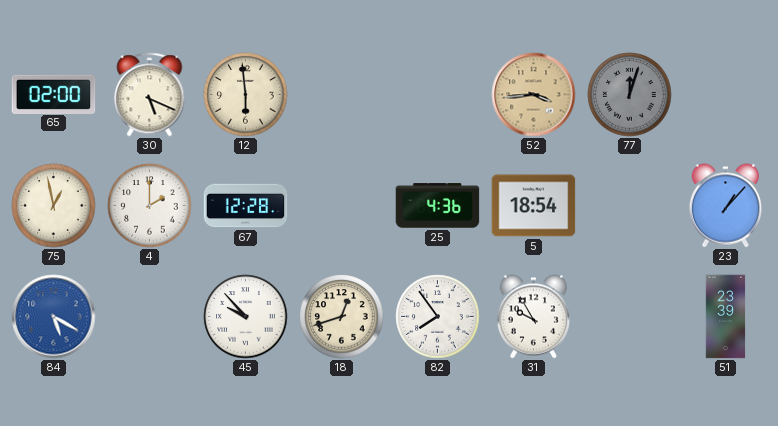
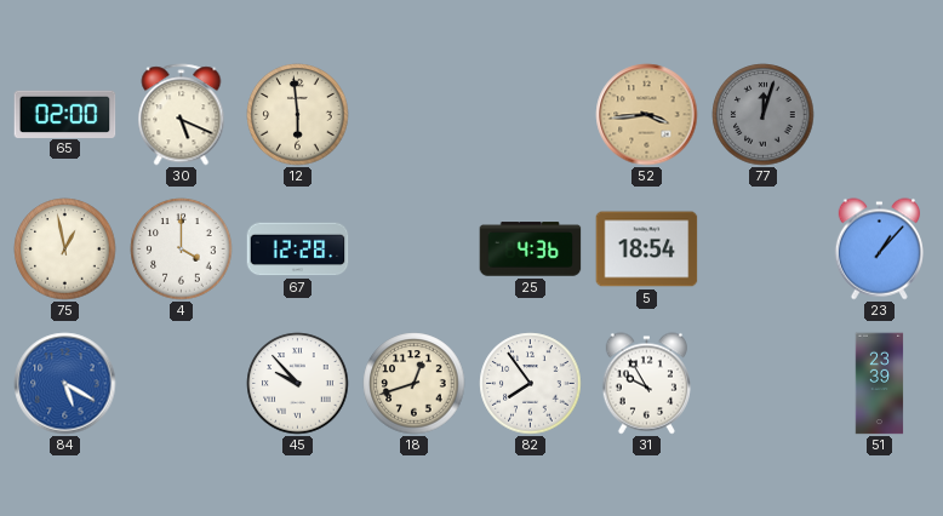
4: 2:00 -> 4:00 (182, 250)
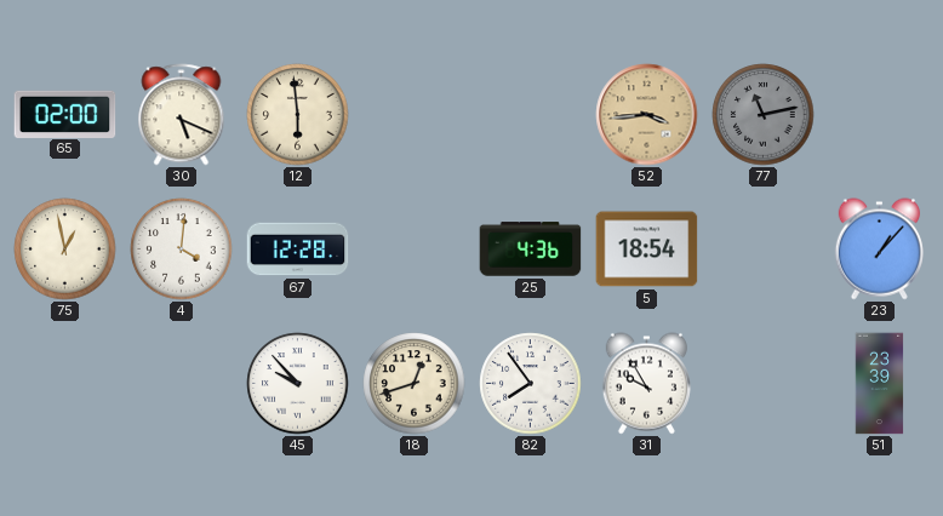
77: 12:03 -> 11:13 (764, 115)
4: 4:00 -> 4:01 (182, 250)
84: 5:20 -> none (65, 384)
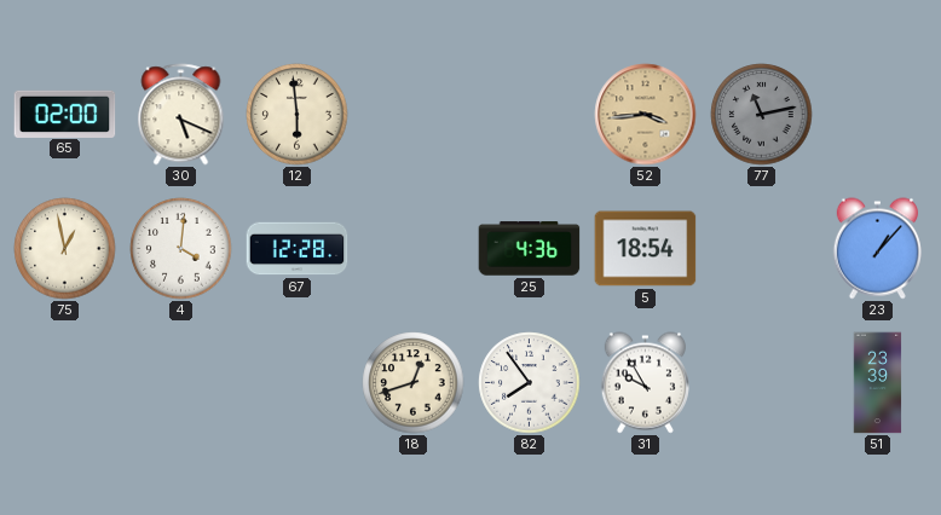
45: 9:53 -> none (298, 384)
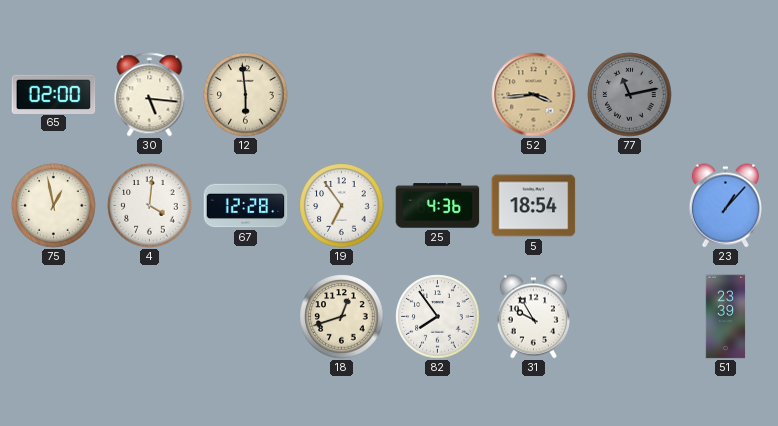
30: 5:19 -> 5:16 (150, 95)
19: none -> 6:54 (342, 206)
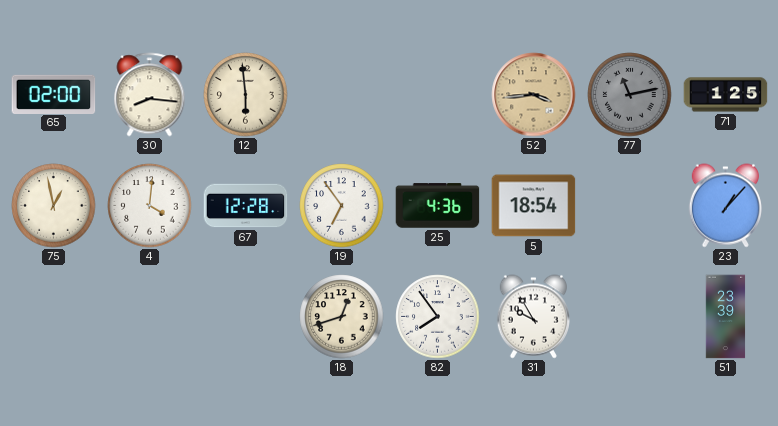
30: 5:16 -> 8:16 (150, 95)
71: none -> 1:25 (726, 95)
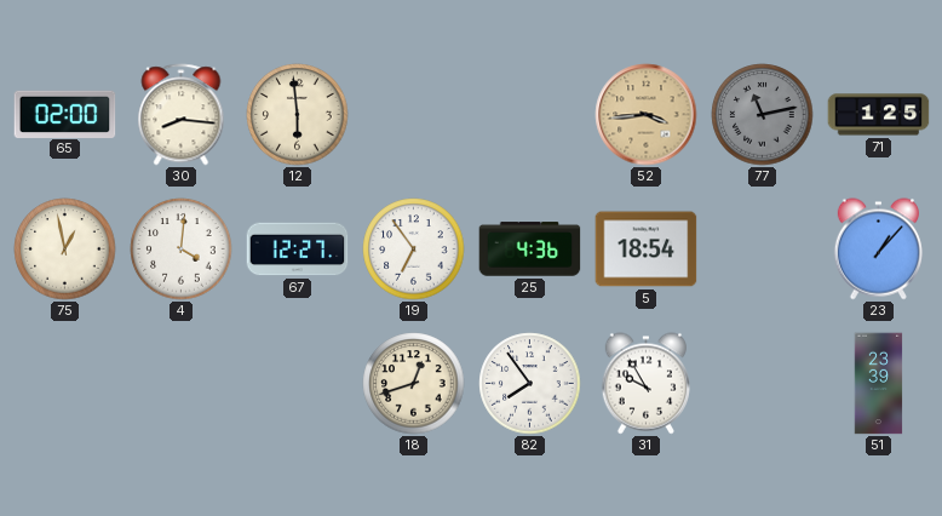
67: 12:28 -> 12:27 (298, 250)
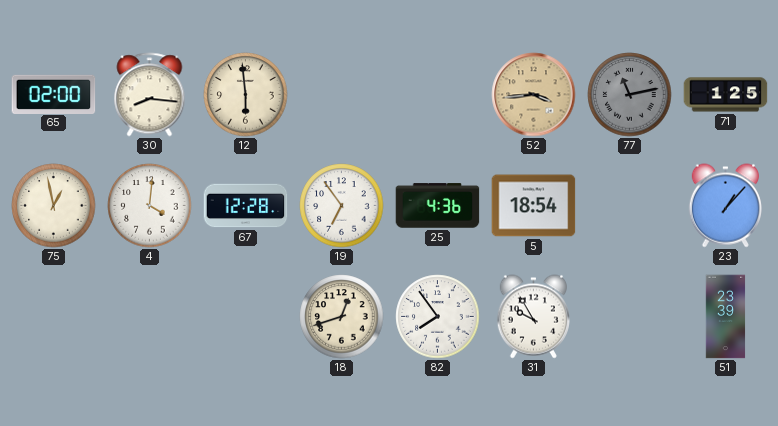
67: 12:27 -> 12:28 (246, 206)
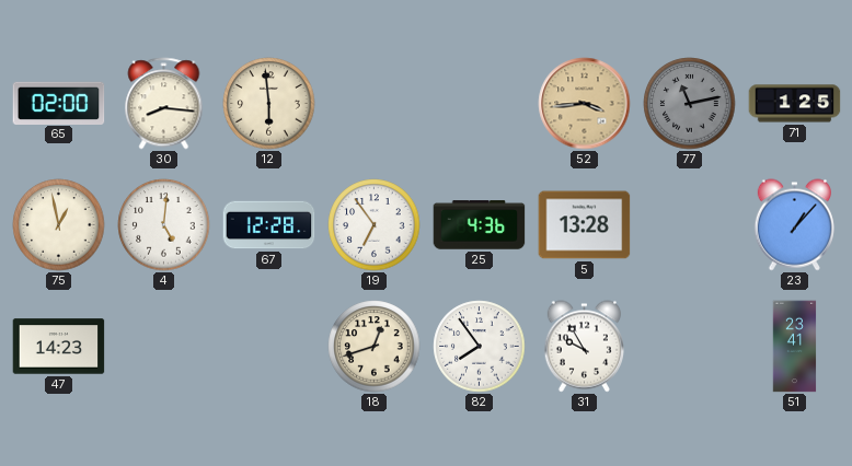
4: 4:01 -> 5:01 (164, 225)
5: 18:54 -> 13:28 (585, 225)
47: none -> 14:23 (59, 347)
51: 23:39 -> 23:41 (795, 347)
